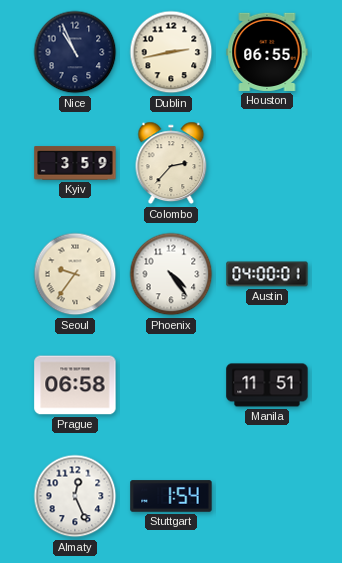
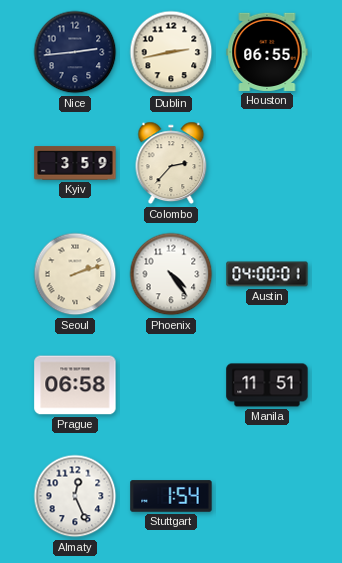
Nice: 10:56 -> 2:44 (75, 52)
Seoul: 9:36 -> 2:12 (75, 274)
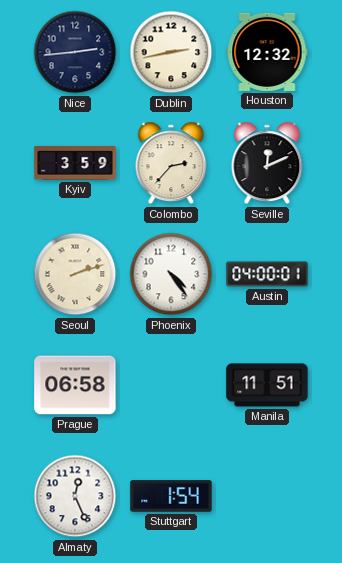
Houston: 06:55 -> 12:32 (267, 52)
Seville: none -> 12:11 (267, 163)
